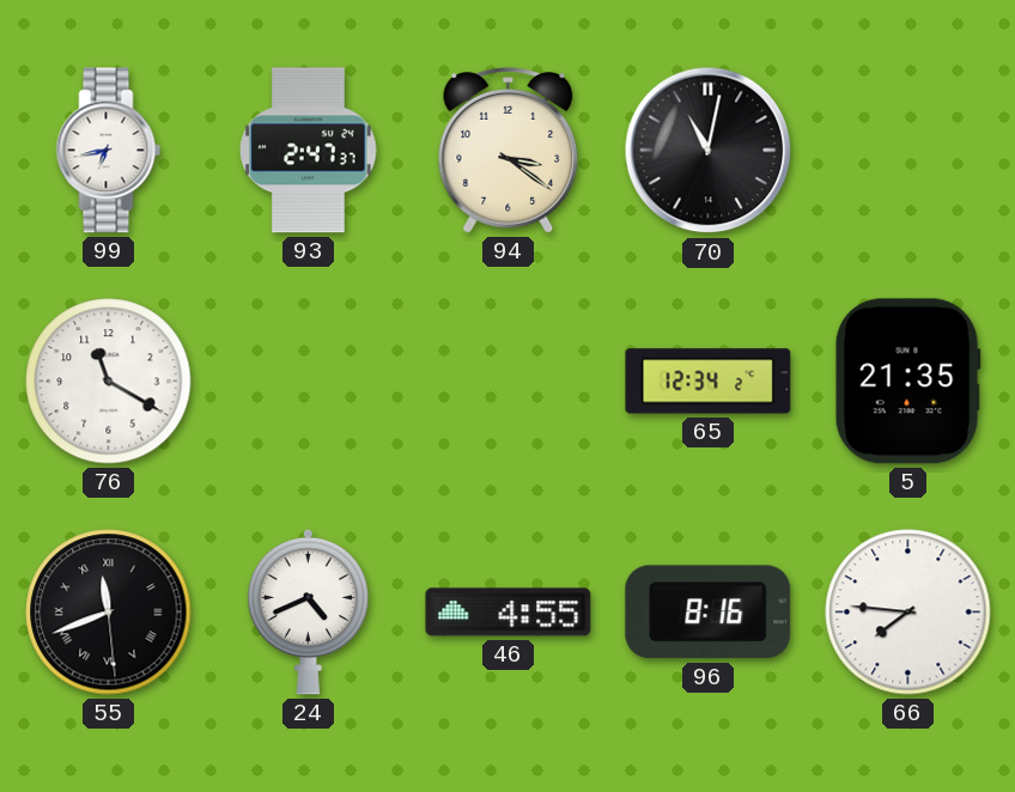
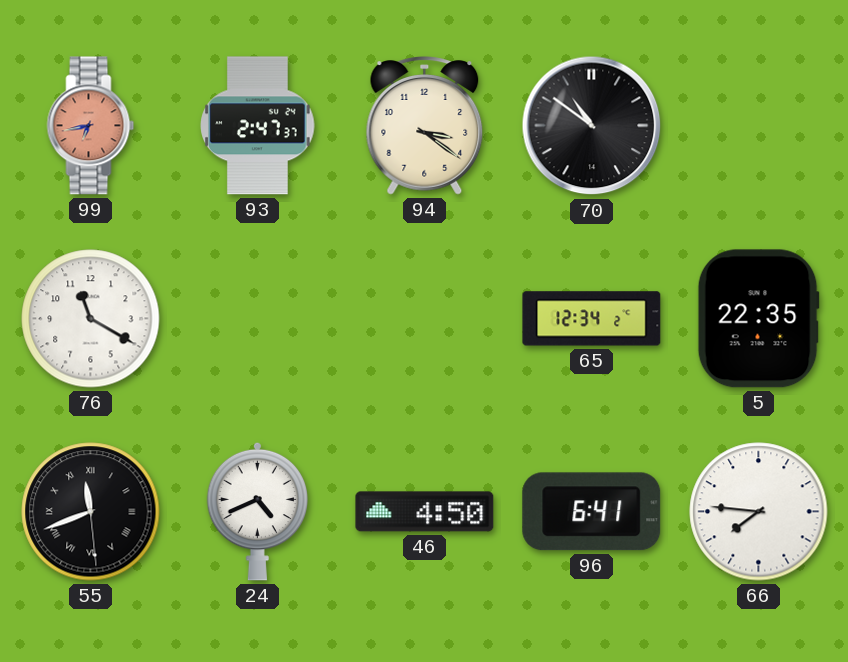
99 dial: white -> salmon (91, 126)
70: 11:02 -> 10:51 (592, 126)
5: 21:35 -> 22:35 (758, 319)
46: 4:55 -> 4:50 (425, 512)
96: 8:16 -> 6:41 (592, 512)
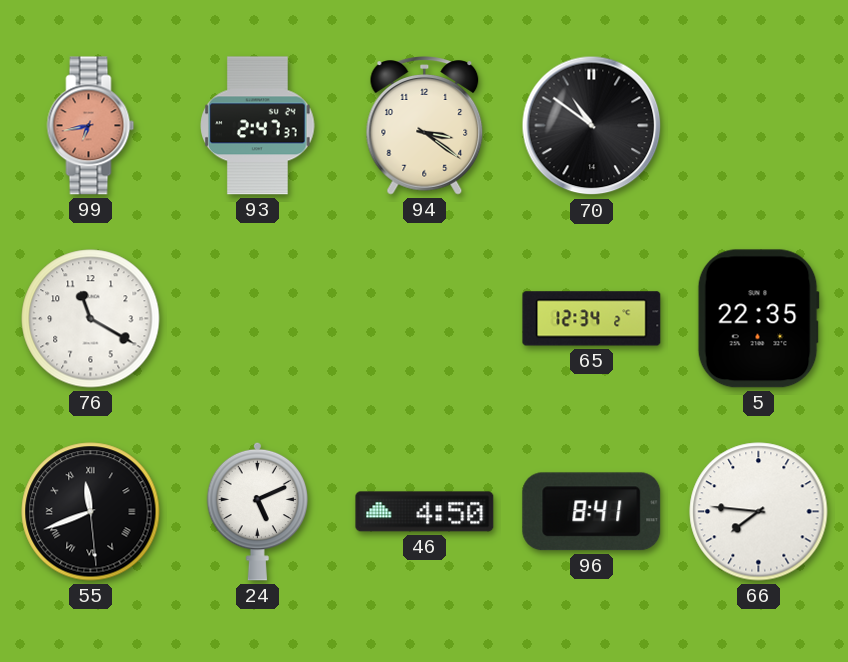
24: 4:41 -> 5:11 (258, 511)
96: 6:41 -> 8:41 (592, 512)
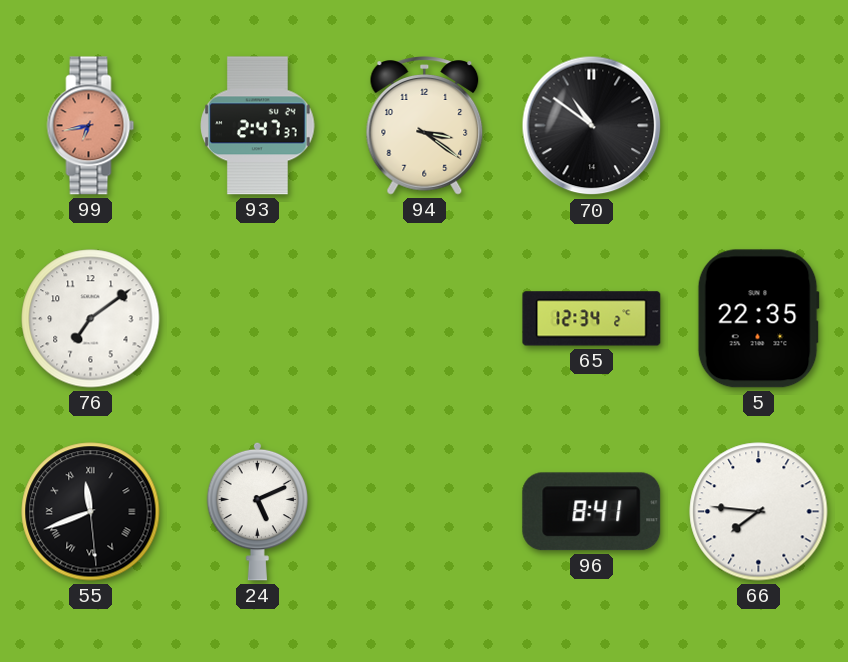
76: 11:20 -> 7:09 (91, 319)
46: 4:50 -> none (425, 512)
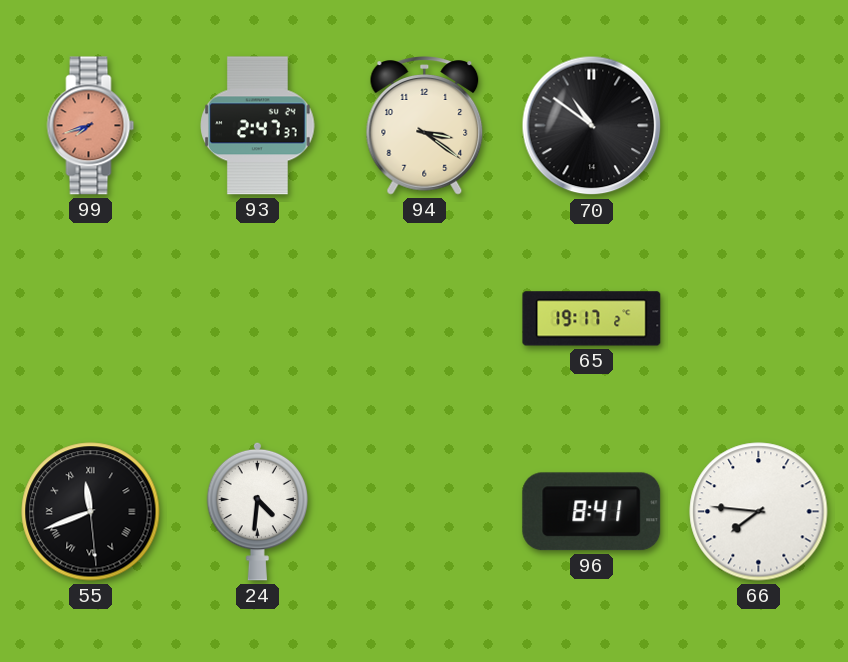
99: 6:43 -> 7:42 (91, 126)
76: 7:09 -> none (91, 319)
65: 12:34 -> 19:17 (592, 319)
5: 22:35 -> none (758, 319)
24: 5:11 -> 4:31 (258, 511)
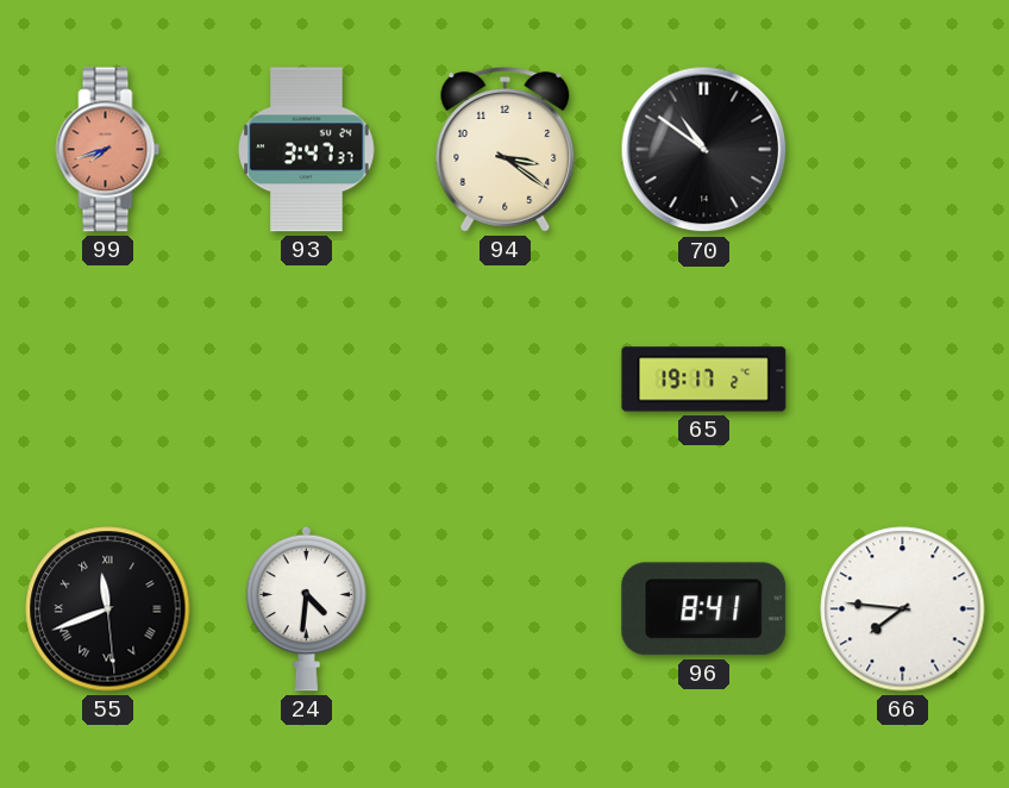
93: 2:47 -> 3:47 (307, 150)
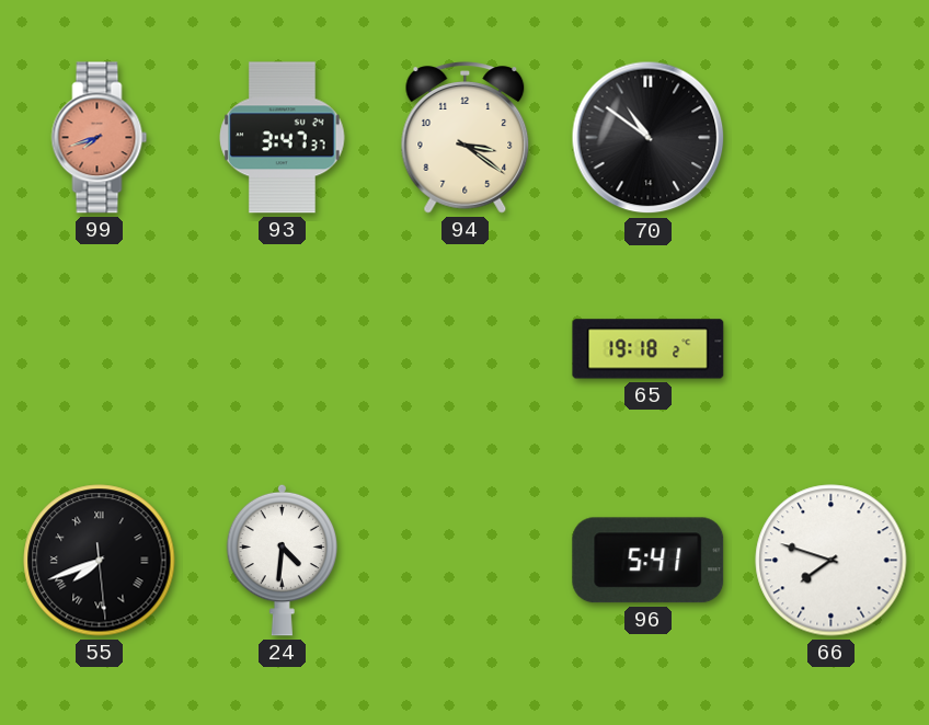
65: 19:17 -> 19:18 (649, 349)
55: 11:41 -> 7:41 (100, 561)
96: 8:41 -> 5:41 (649, 561)
66: 7:46 -> 7:48 (831, 561)
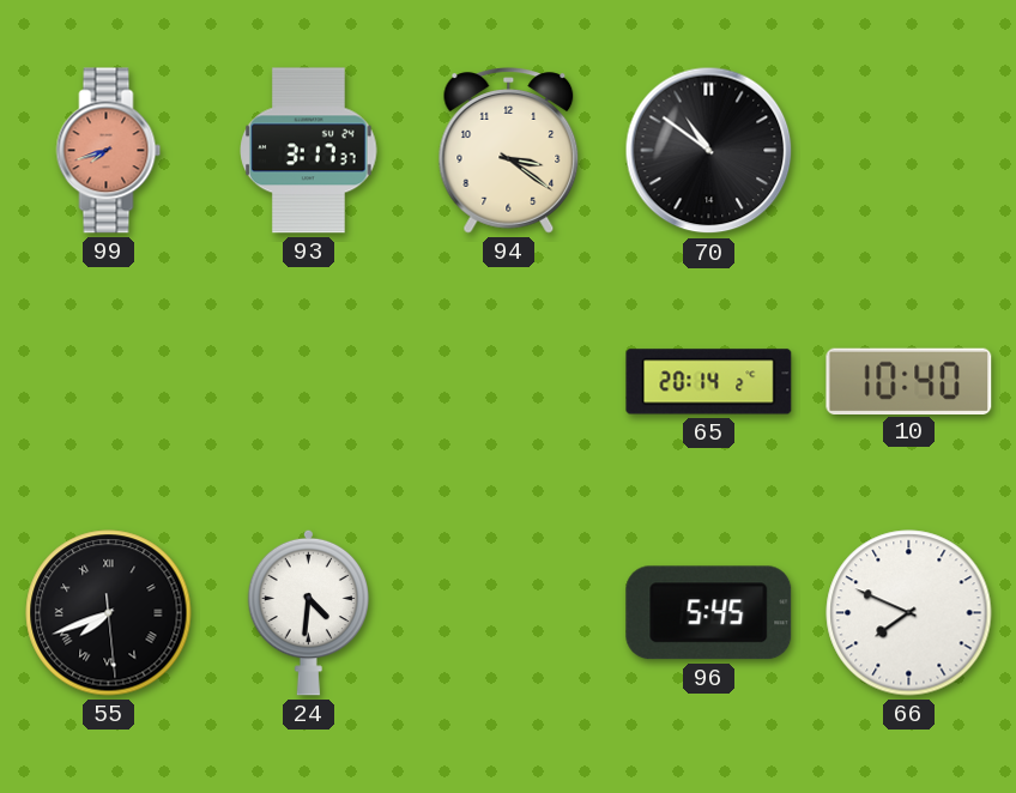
93: 3:47 -> 3:17 (309, 151)
65: 19:18 -> 20:14 (709, 382)
10: none -> 10:40 (909, 381)
96: 5:41 -> 5:45 (709, 613)
66: 7:48 -> 7:49 (909, 613)
